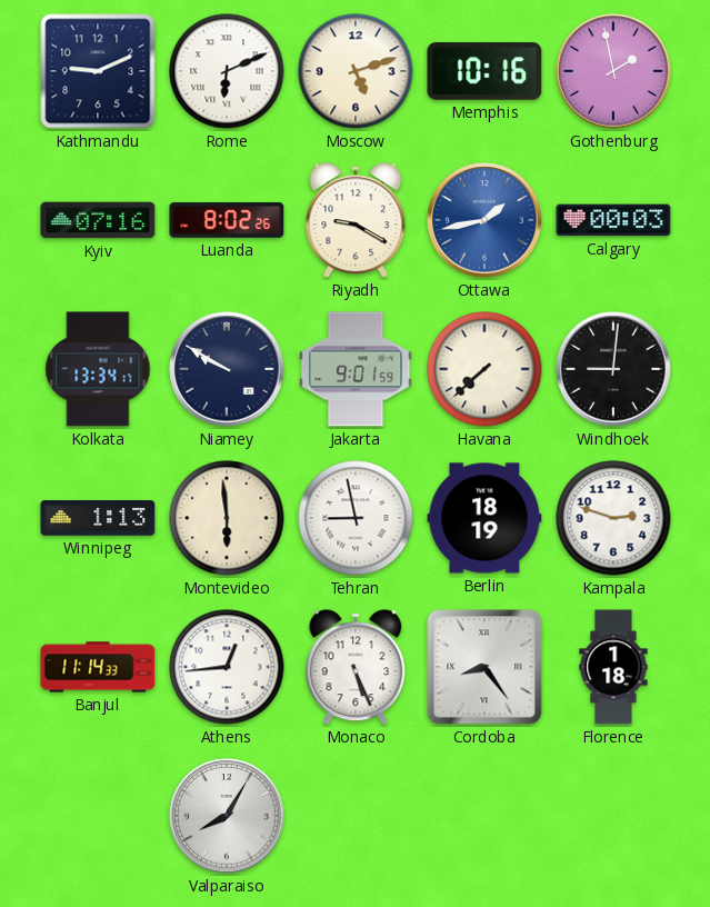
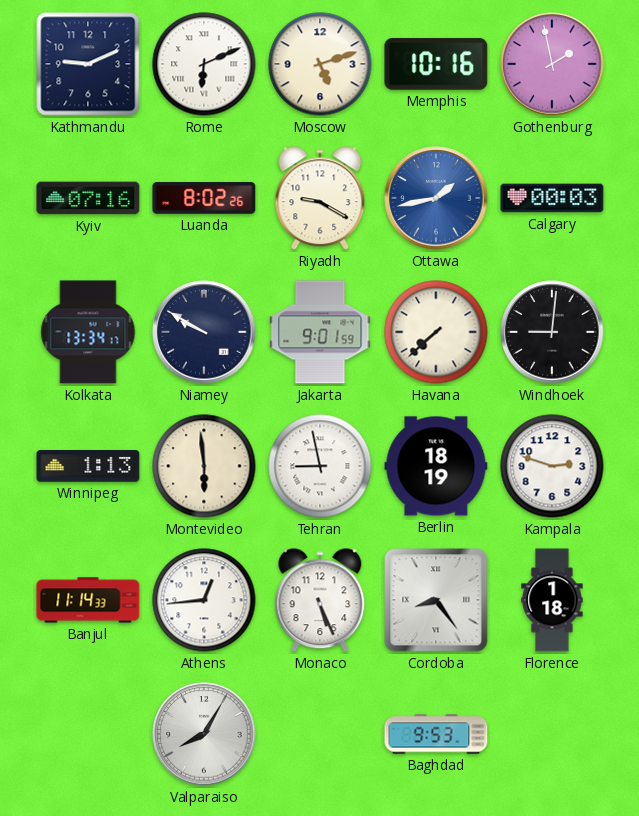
Baghdad: none -> 9:53 (436, 734)
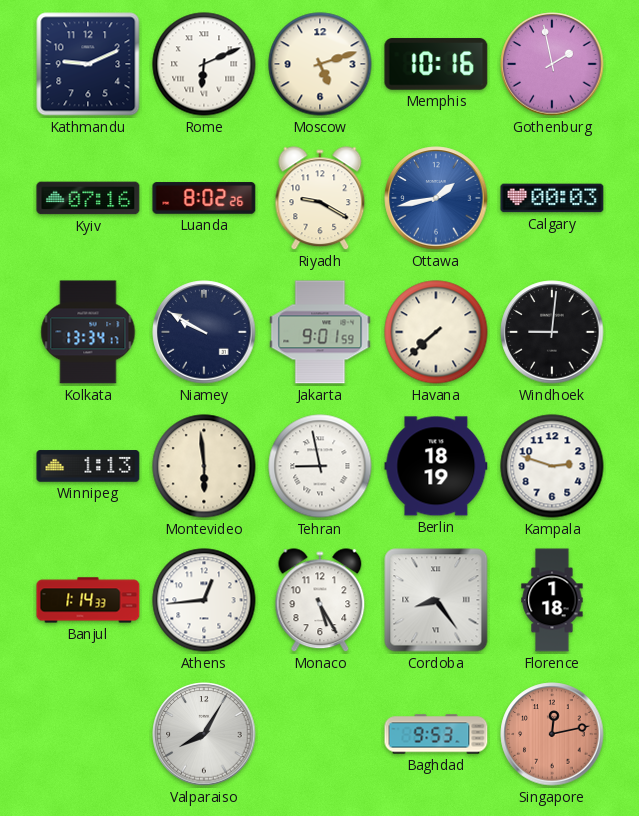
Banjul: 11:14 -> 1:14 (88, 600)
Monaco: 5:26 -> 5:25 (320, 601)
Singapore: none -> 12:13 (552, 734)
